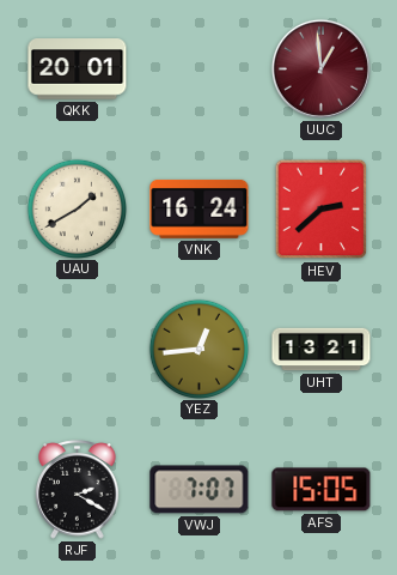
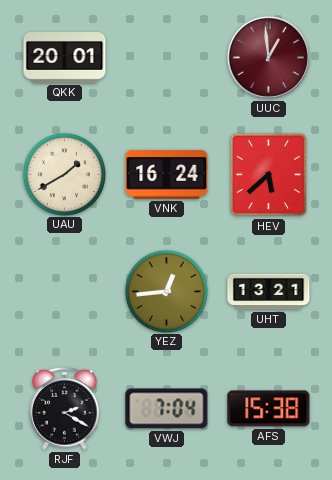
HEV: 2:38 -> 5:38 (269, 175)
VWJ: 7:07 -> 7:04 (167, 409)
AFS: 15:05 -> 15:38 (269, 409)
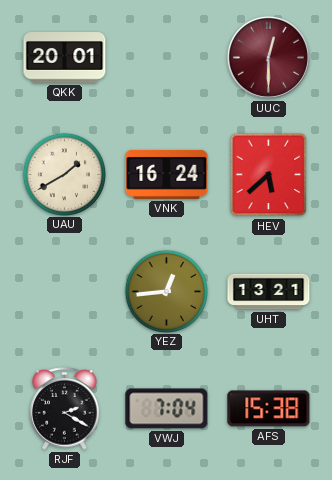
UUC: 12:59 -> 12:30 (268, 57)
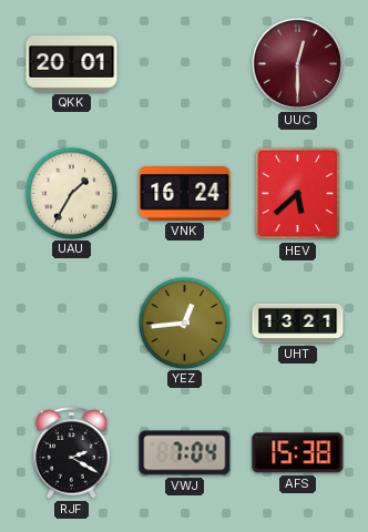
UAU: 1:40 -> 1:35 (71, 193)
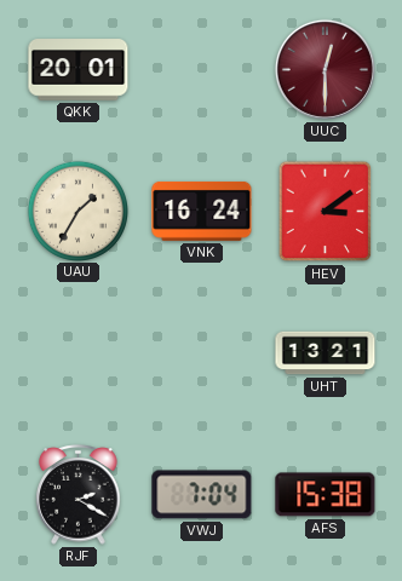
HEV: 5:38 -> 3:09 (326, 212)
YEZ: 12:44 -> none (184, 323)
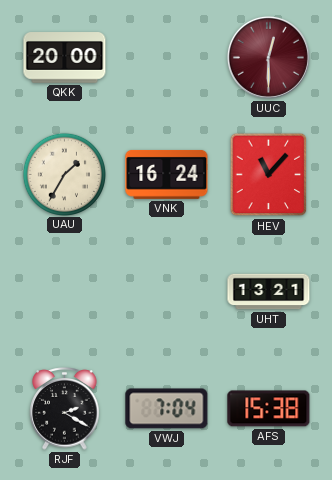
QKK: 20:01 -> 20:00 (65, 58)
HEV: 3:09 -> 11:07 (269, 175)
